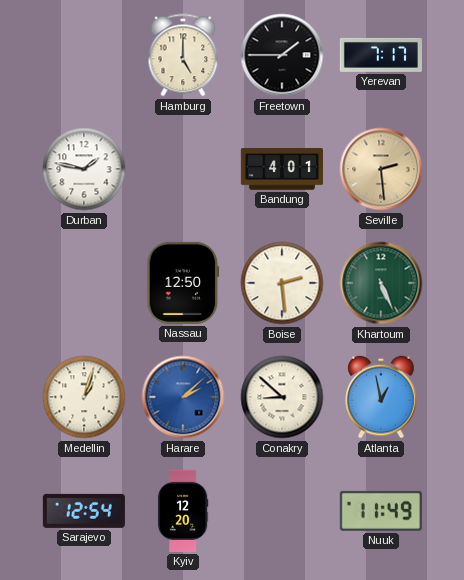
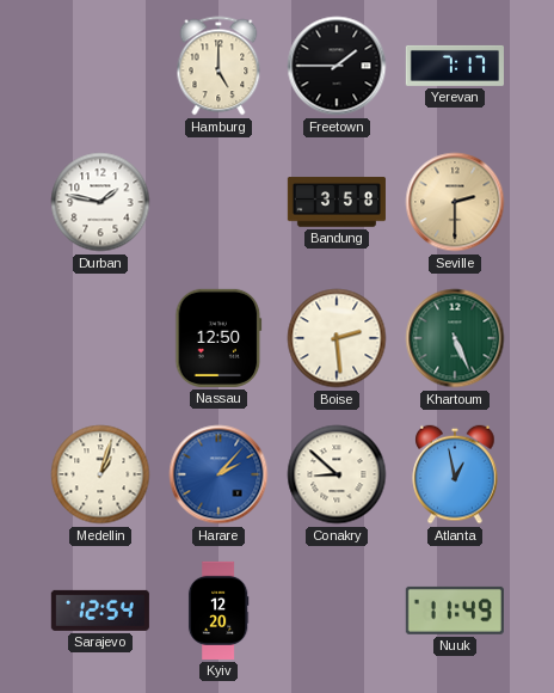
Bandung: 4:01 -> 3:58 (337, 202)
Seville: 2:29 -> 2:30 (455, 202)
Harare: 2:08 -> 2:07 (218, 474)
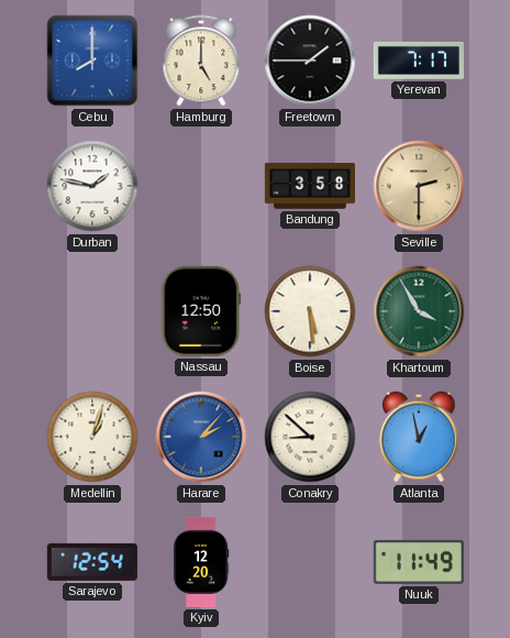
Cebu: none -> 8:00 (92, 61)
Boise: 2:29 -> 5:29 (310, 311)
Khartoum: 5:26 -> 3:55 (419, 311)
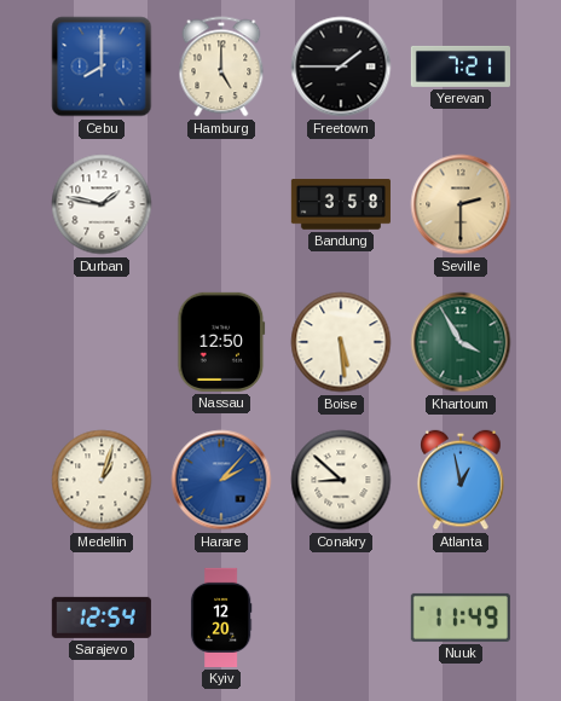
Yerevan: 7:17 -> 7:21 (461, 66)
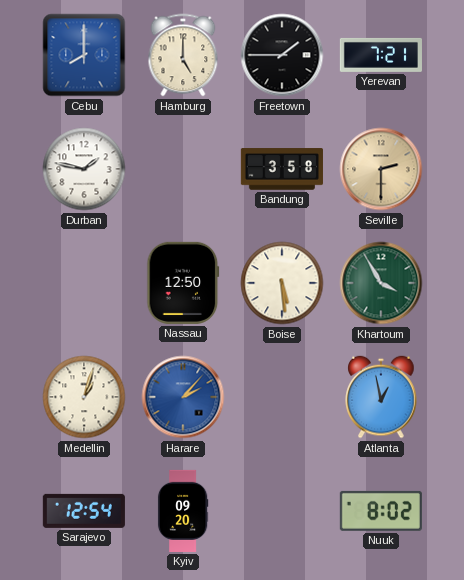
Conakry: 8:52 -> none (341, 480)
Kyiv: 12:20 -> 09:20 (183, 511)
Nuuk: 11:49 -> 8:02 (381, 511)
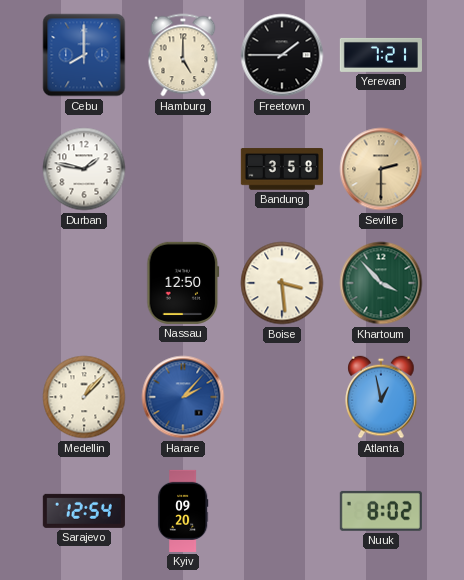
Boise: 5:29 -> 3:29 (282, 283)
Khartoum: 3:55 -> 3:53 (381, 283)
Medellin: 1:03 -> 1:07 (84, 397)
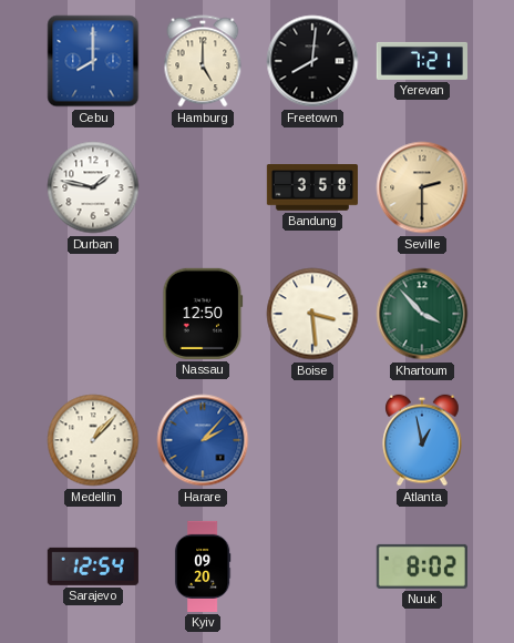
Freetown: 1:45 -> 8:01 (312, 61)
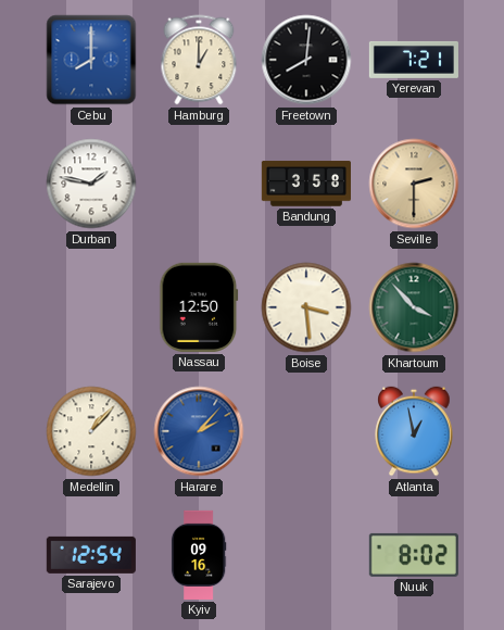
Hamburg: 5:00 -> 1:00 (199, 60)
Kyiv: 09:20 -> 09:16 (199, 555)
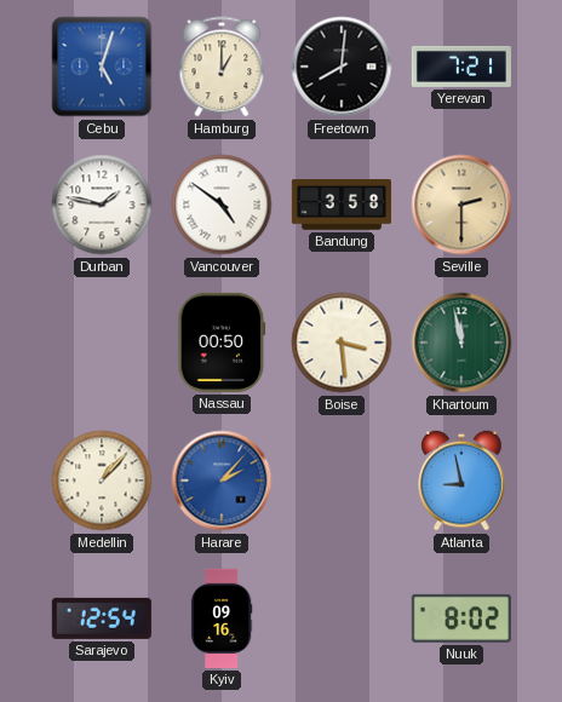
Cebu: 8:00 -> 5:03 (102, 67)
Vancouver: none -> 4:51 (222, 205)
Nassau: 12:50 -> 00:50 (222, 343)
Khartoum: 3:53 -> 11:58 (461, 343)
Atlanta: 12:58 -> 8:58 (461, 481)
